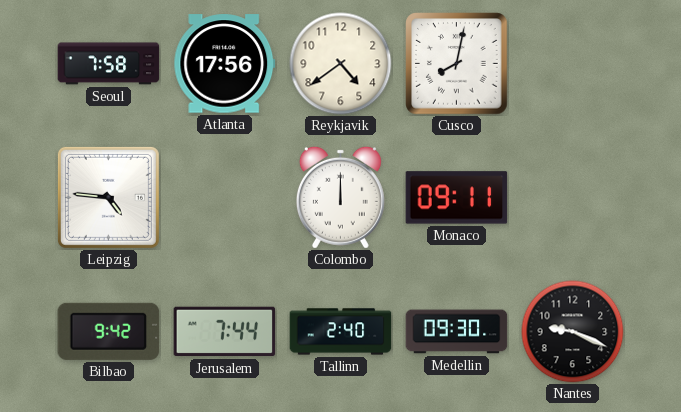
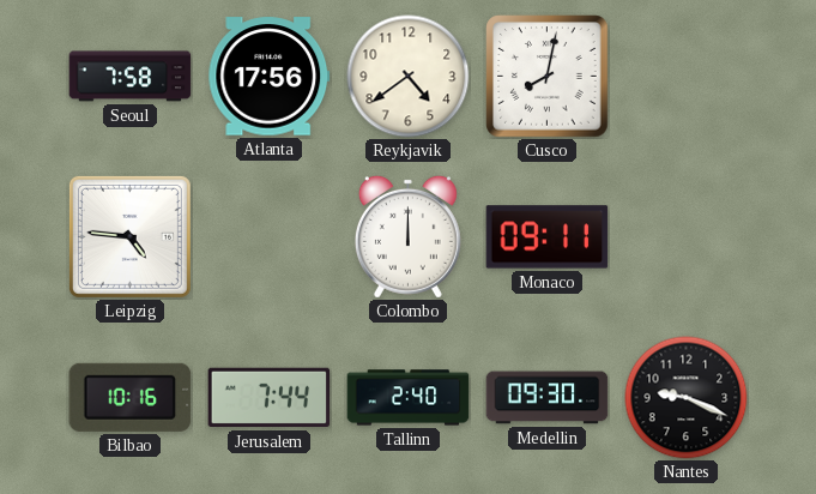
Bilbao: 9:42 -> 10:16 (131, 397)
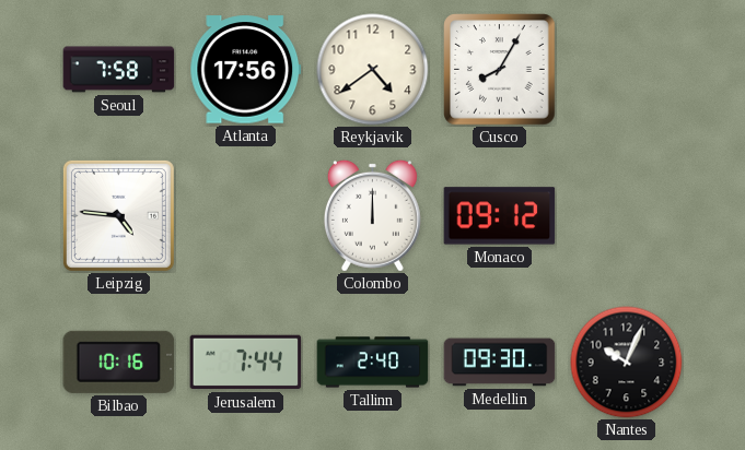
Cusco: 8:02 -> 8:05 (500, 70)
Monaco: 09:11 -> 09:12 (500, 216)
Nantes: 9:19 -> 10:04 (627, 363)
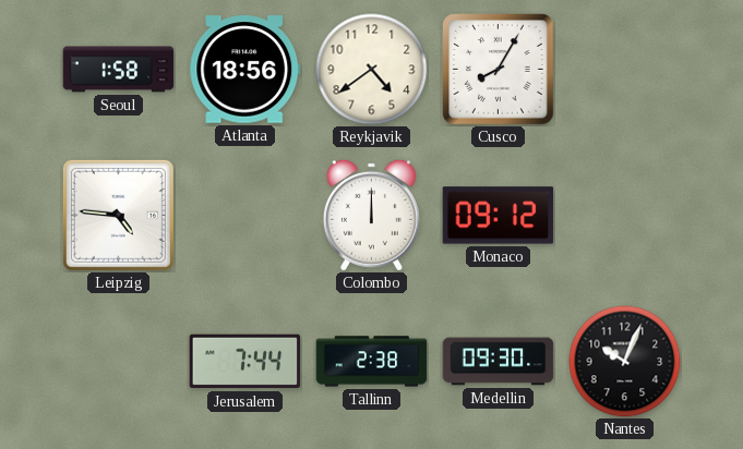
Seoul: 7:58 -> 1:58 (119, 70)
Atlanta: 17:56 -> 18:56 (245, 70)
Bilbao: 10:16 -> none (119, 362)
Tallinn: 2:40 -> 2:38 (372, 362)
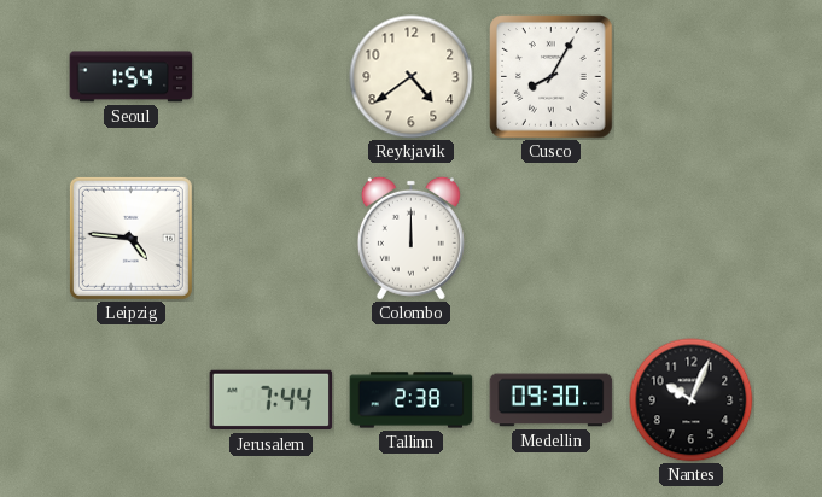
Seoul: 1:58 -> 1:54 (132, 77)
Atlanta: 18:56 -> none (245, 70)
Monaco: 09:12 -> none (499, 216)
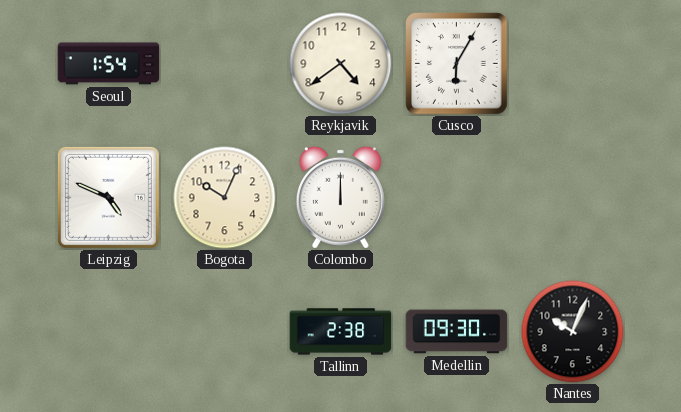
Cusco: 8:05 -> 6:05 (457, 64)
Leipzig: 4:46 -> 4:49 (108, 197)
Bogota: none -> 10:04 (225, 198)
Jerusalem: 7:44 -> none (272, 400)
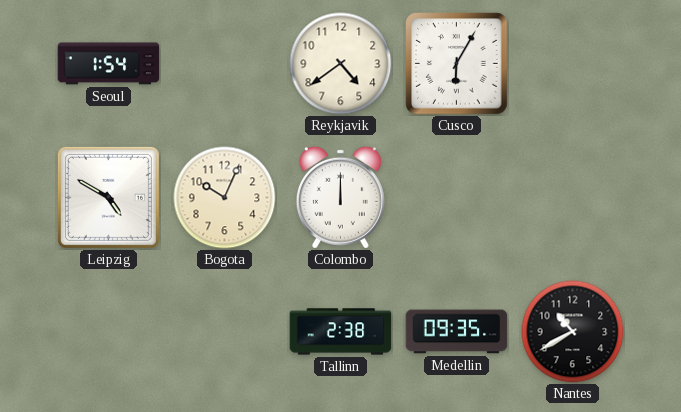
Leipzig: 4:49 -> 4:50 (108, 197)
Medellin: 09:30 -> 09:35 (457, 332)
Nantes: 10:04 -> 10:40 (573, 332)
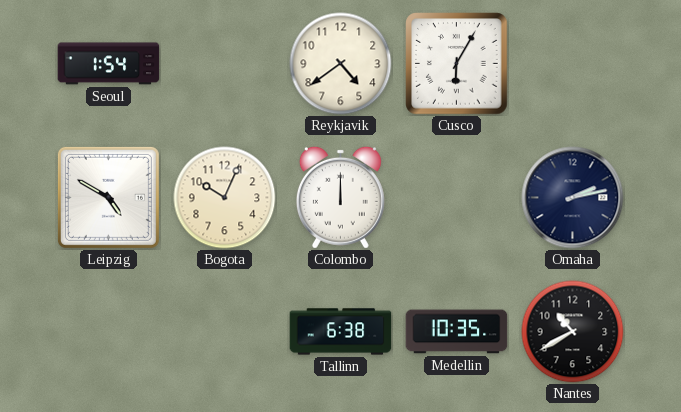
Omaha: none -> 2:13 (573, 198)
Tallinn: 2:38 -> 6:38 (341, 332)
Medellin: 09:35 -> 10:35 (457, 332)
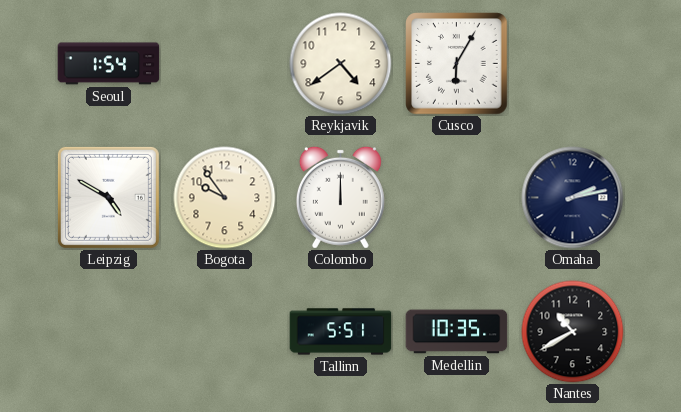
Bogota: 10:04 -> 9:54 (225, 198)
Tallinn: 6:38 -> 5:51 (341, 332)
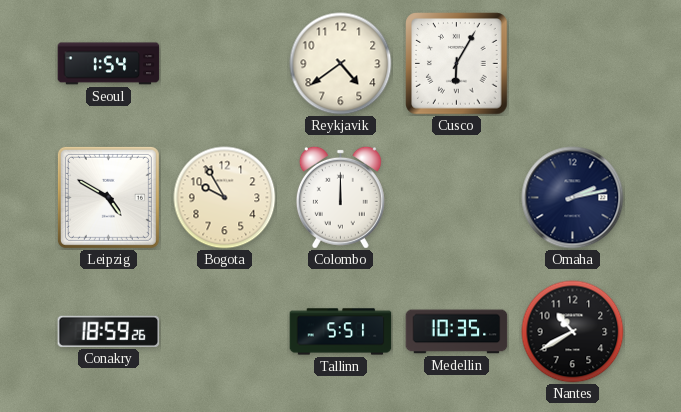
Bogota: 9:54 -> 9:55 (225, 198)
Conakry: none -> 18:59 (109, 331)
